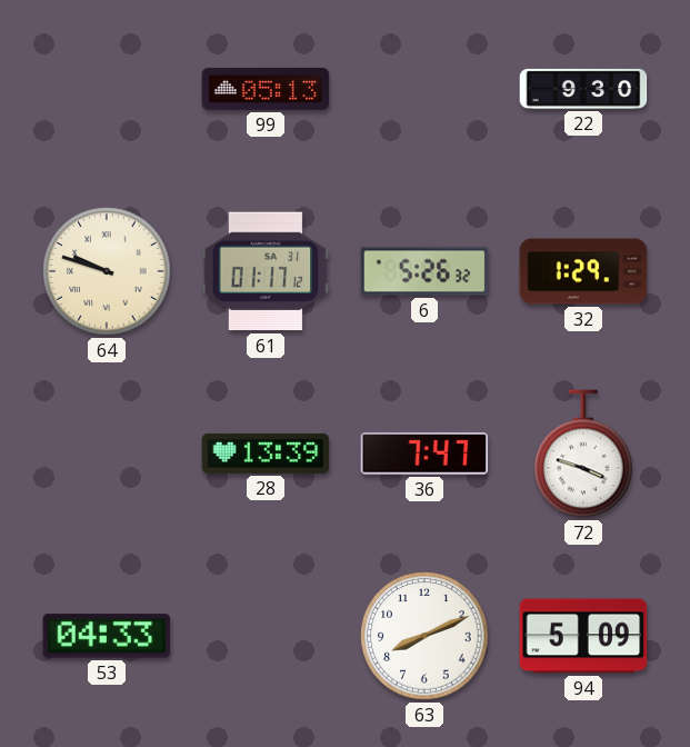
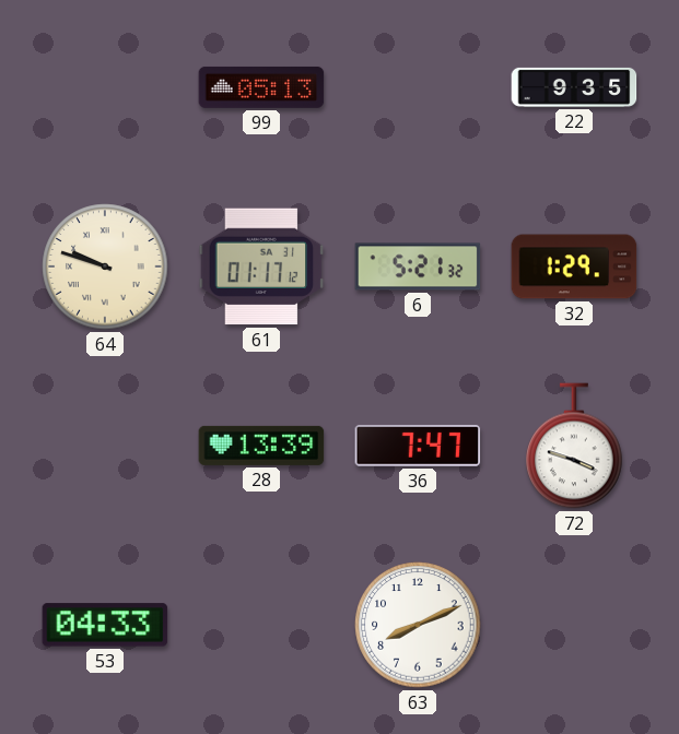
22: 9:30 -> 9:35 (574, 87)
6: 5:26 -> 5:21 (418, 267)
94: 5:09 -> none (583, 636)
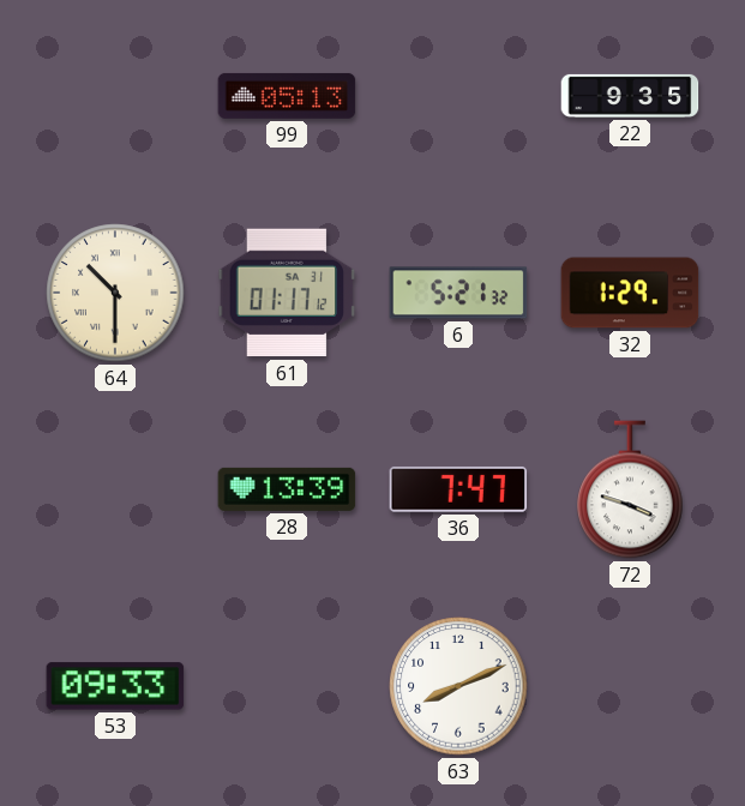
64: 9:48 -> 10:30 (115, 293)
53: 04:33 -> 09:33 (115, 686)
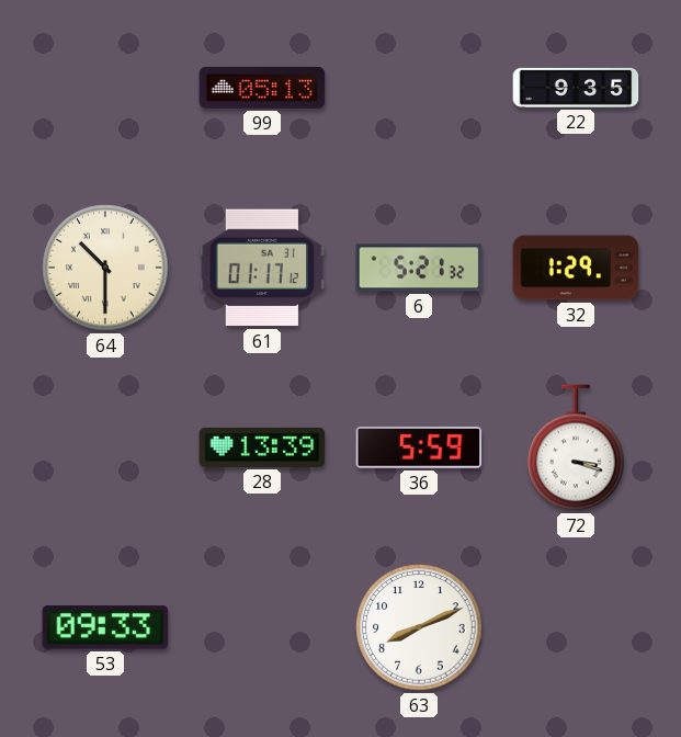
36: 7:47 -> 5:59 (419, 447)
72: 3:48 -> 3:18 (576, 447)
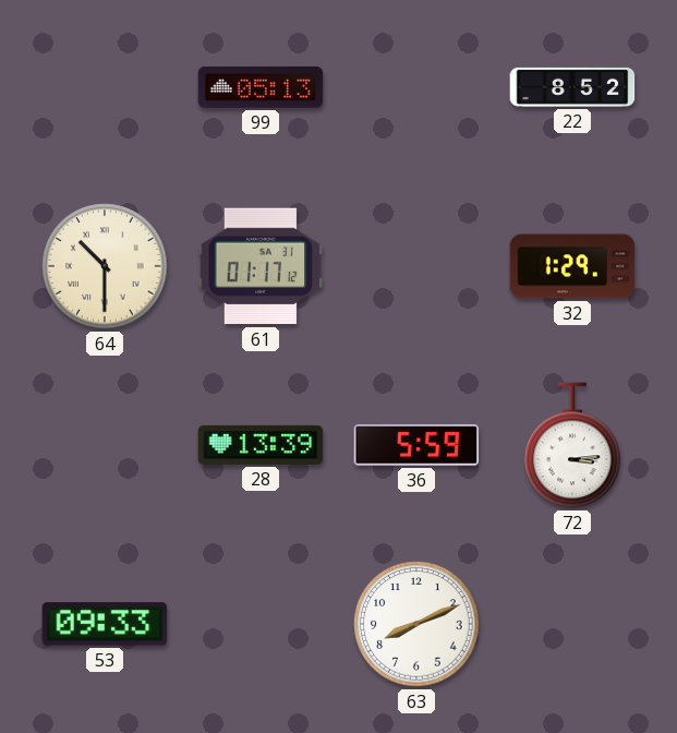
22: 9:35 -> 8:52 (572, 87)
6: 5:21 -> none (419, 268)
72: 3:18 -> 3:14 (572, 445)
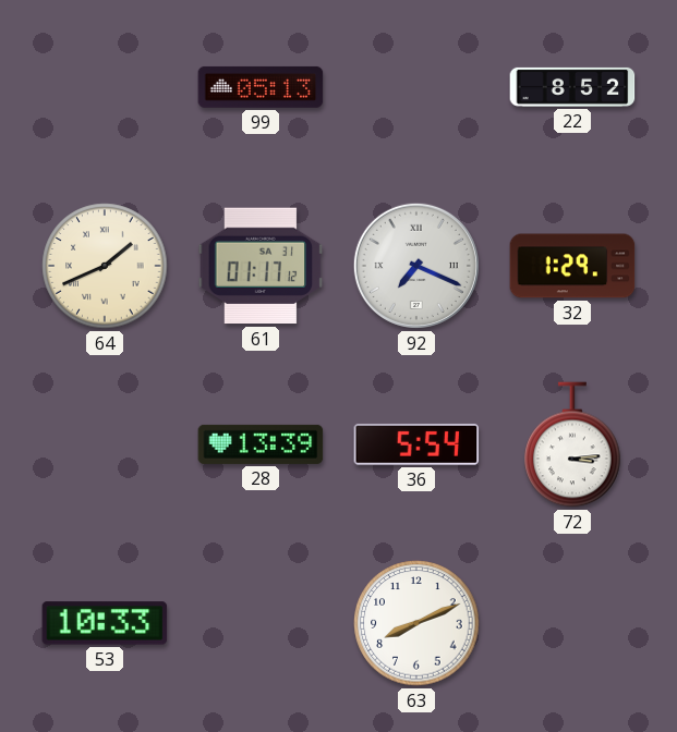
64: 10:30 -> 1:41 (105, 266)
92: none -> 7:19 (416, 266)
36: 5:59 -> 5:54 (416, 444)
53: 09:33 -> 10:33 (105, 623)
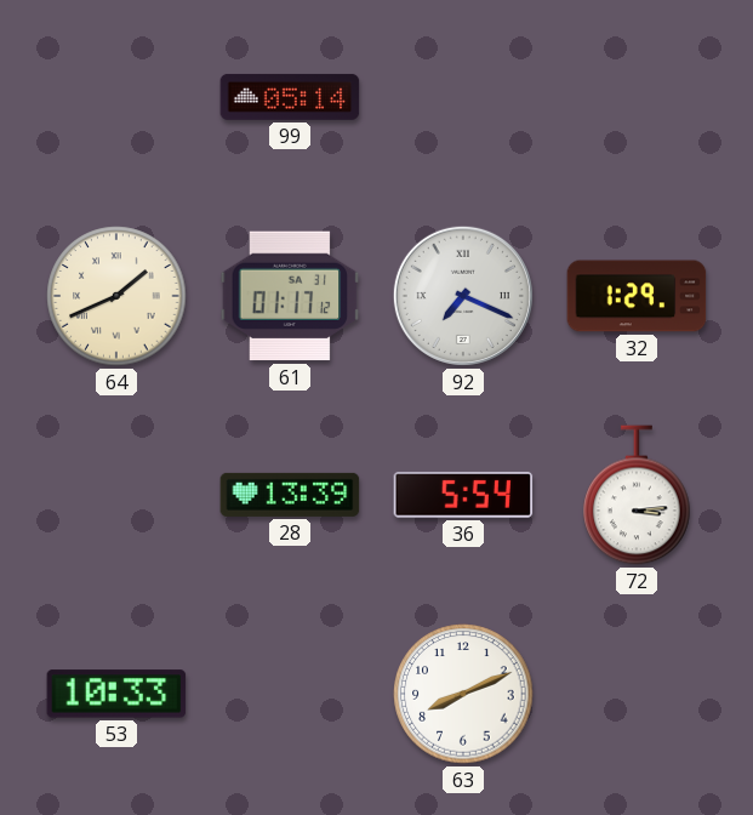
99: 05:13 -> 05:14 (290, 97)
22: 8:52 -> none (572, 87)
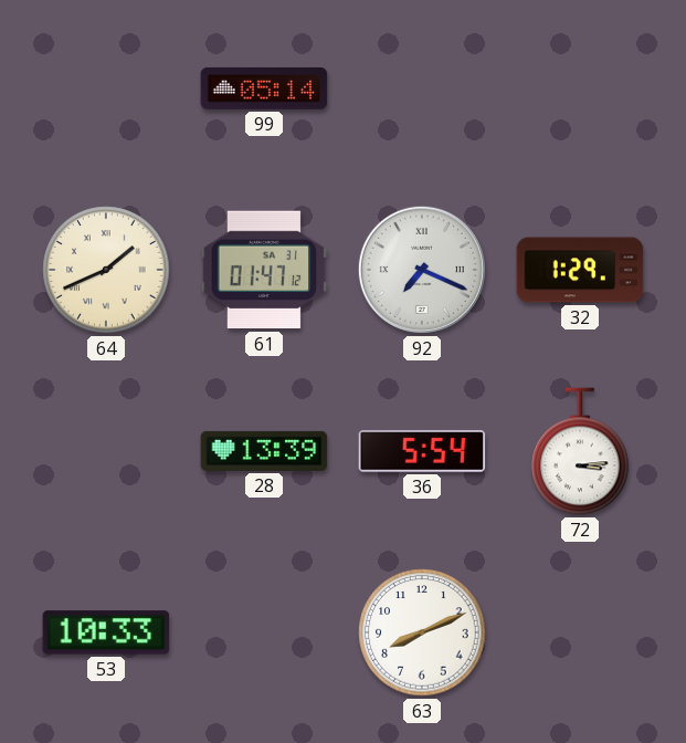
61: 01:17 -> 01:47 (264, 270)
